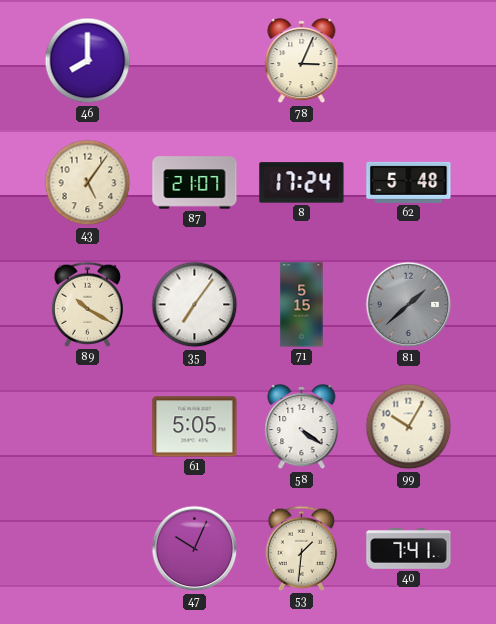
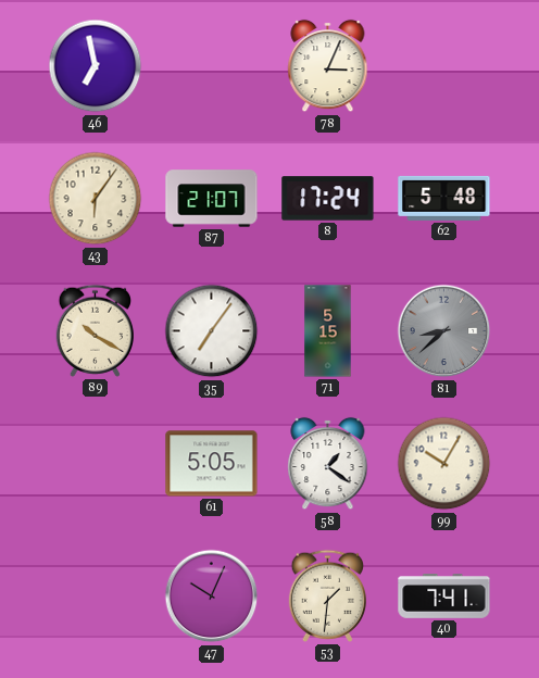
46: 8:00 -> 6:58 (96, 66)
43: 5:06 -> 6:06 (96, 199)
81: 1:38 -> 8:38 (444, 331)
58: 4:21 -> 1:21 (328, 464)
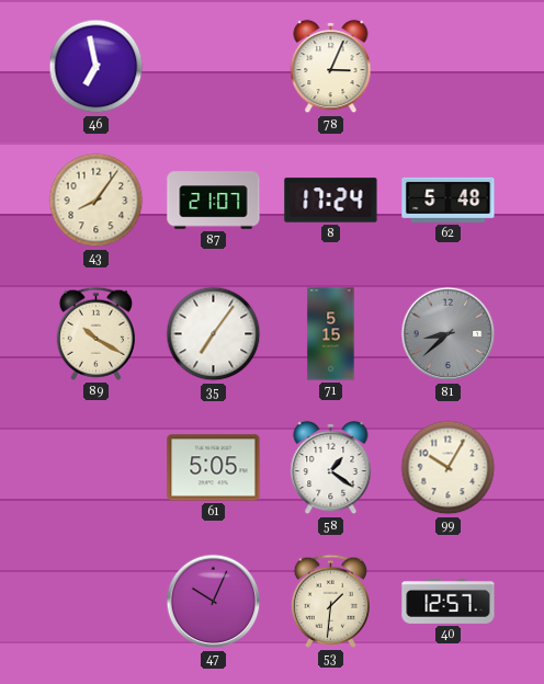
43: 6:06 -> 8:06 (97, 201)
40: 7:41 -> 12:57 (449, 602)
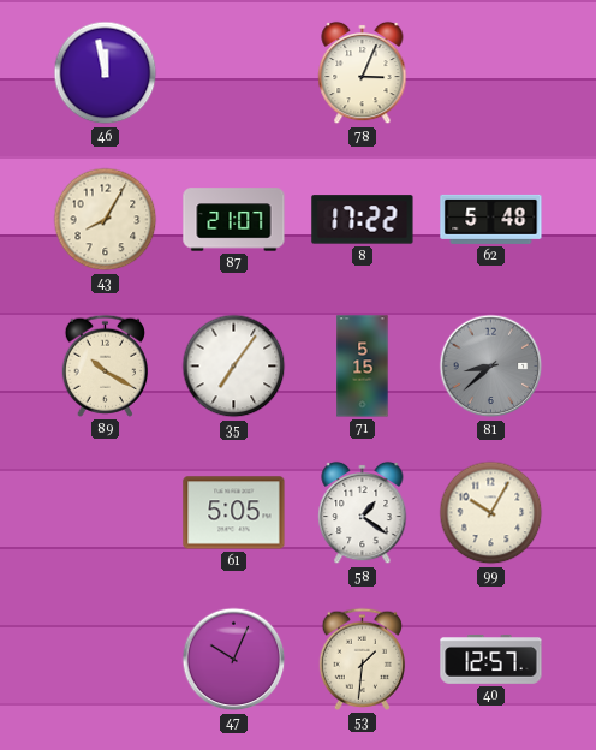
46: 6:58 -> 11:58 (106, 73)
43: 8:06 -> 8:05 (106, 220)
8: 17:24 -> 17:22 (363, 220)
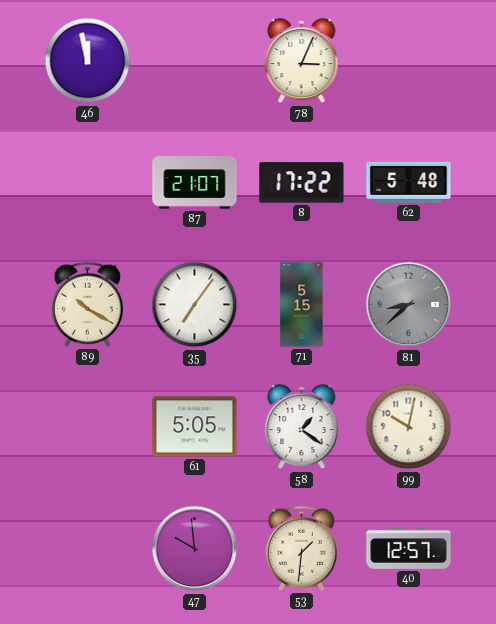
43: 8:05 -> none (106, 220)
99: 10:05 -> 10:02 (409, 427)
47: 10:04 -> 9:59 (195, 549)
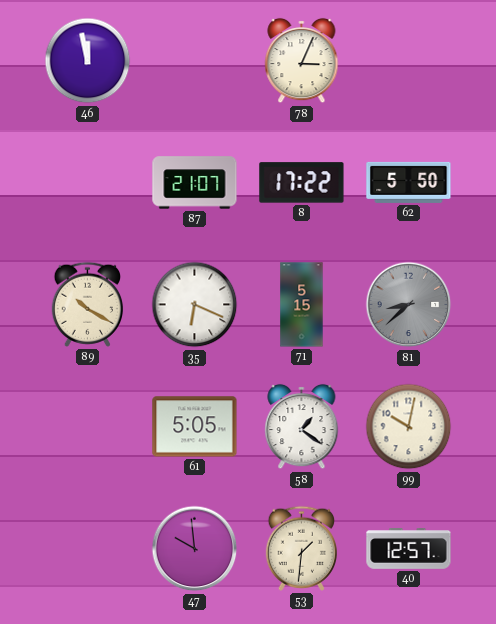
62: 5:48 -> 5:50 (409, 182)
35: 7:06 -> 6:19 (195, 305)
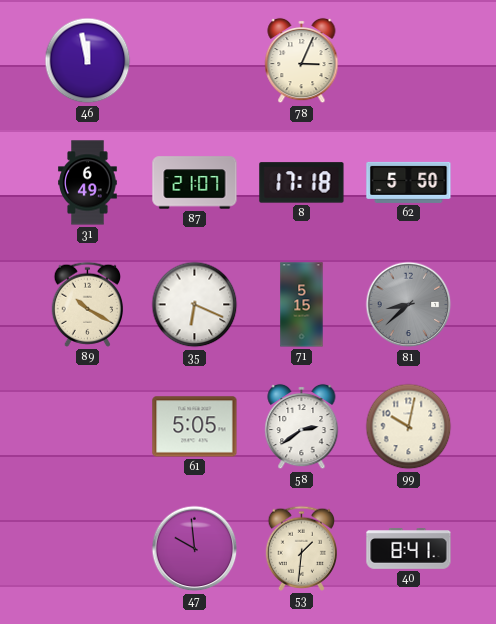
31: none -> 6:49 (88, 183)
8: 17:22 -> 17:18 (302, 183)
58: 1:21 -> 2:39 (302, 427)
40: 12:57 -> 8:41 (409, 549)
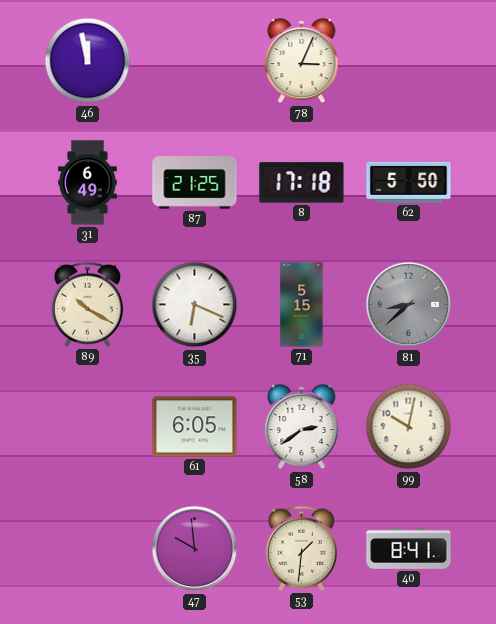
87: 21:07 -> 21:25 (195, 183)
61: 5:05 -> 6:05 (195, 427)
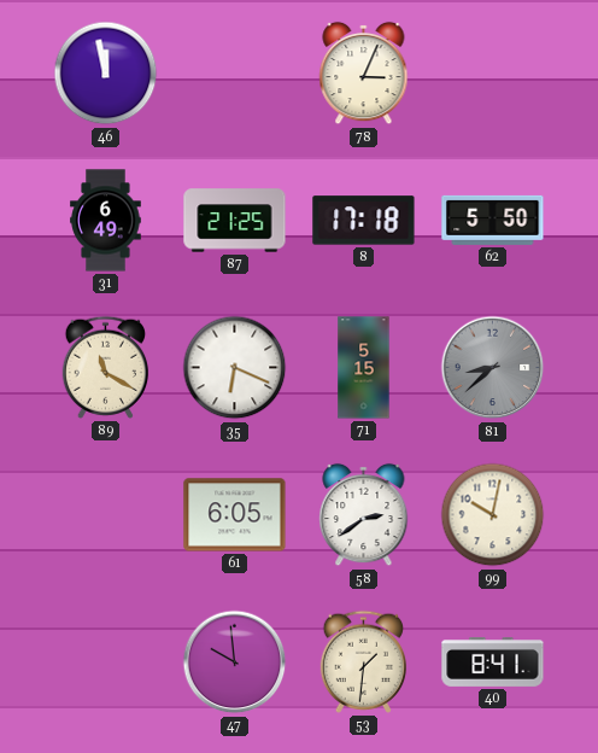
89: 10:20 -> 11:20 (105, 367)
